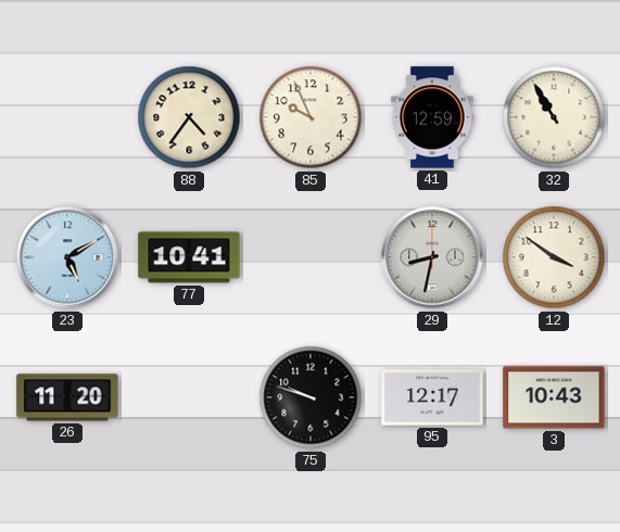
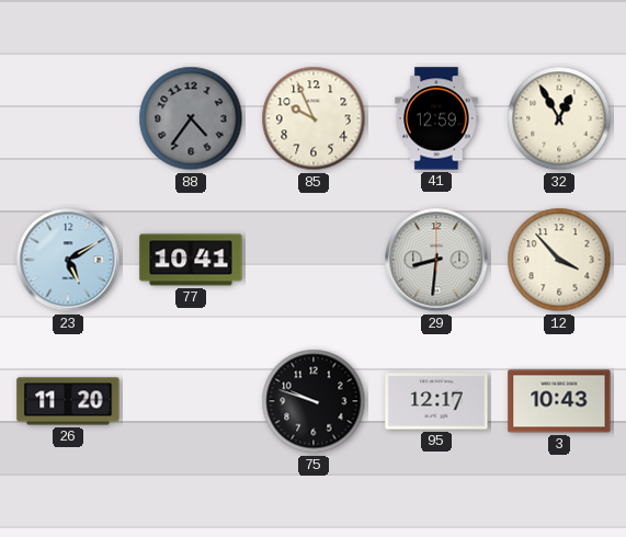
88 dial: cream -> grey (191, 118)
32: 10:55 -> 12:55 (559, 118)
29: 8:32 -> 8:31 (436, 260)
12: 3:51 -> 3:53 (559, 260)
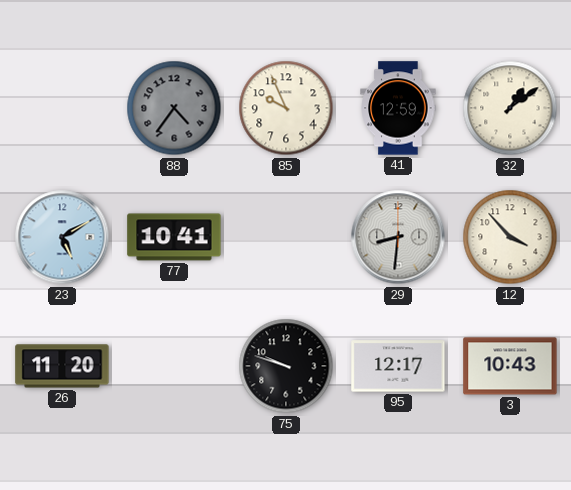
32: 12:55 -> 1:09 (510, 108)
